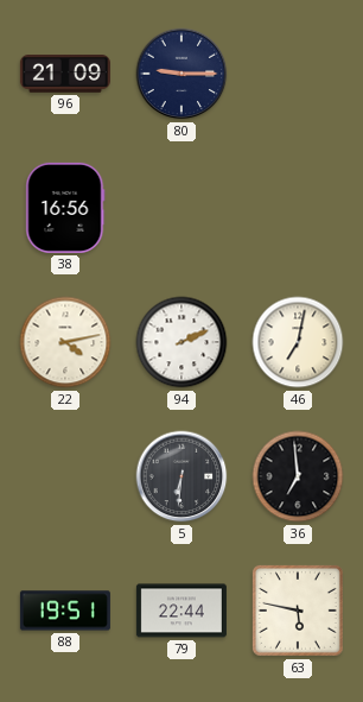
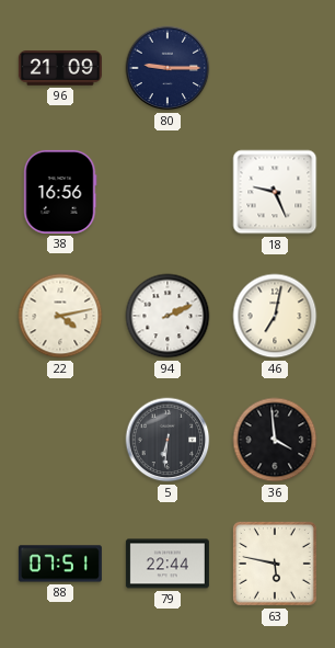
18: none -> 9:26 (275, 192)
36: 6:59 -> 3:59 (275, 440)
88: 19:51 -> 07:51 (60, 564)
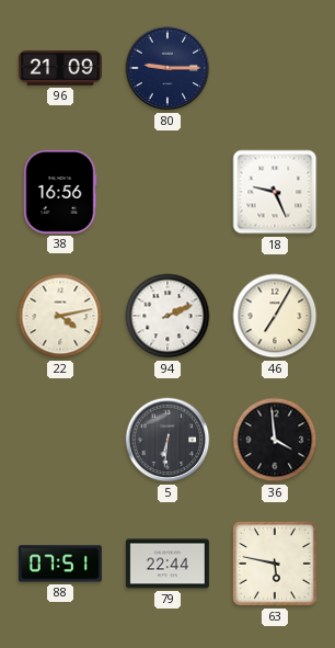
46: 7:02 -> 7:05 (275, 316)
